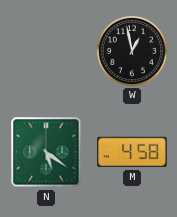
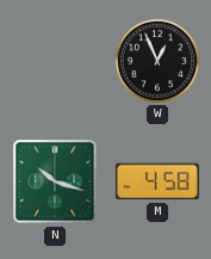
W: 12:58 -> 12:56 (157, 61)
N: 5:21 -> 10:18 (55, 181)
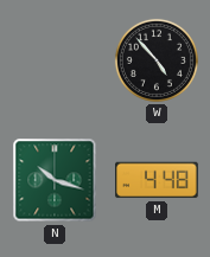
W: 12:56 -> 4:53 (157, 60)
M: 4:58 -> 4:48 (157, 180)
